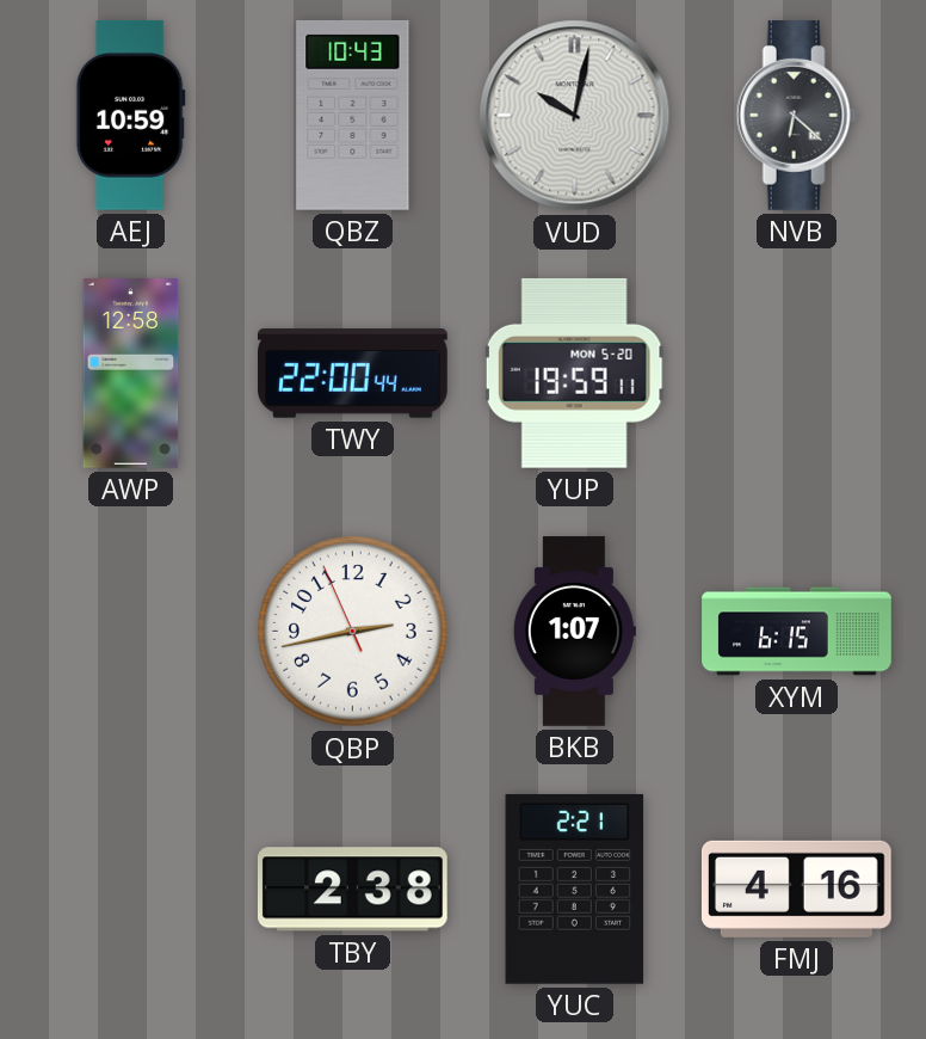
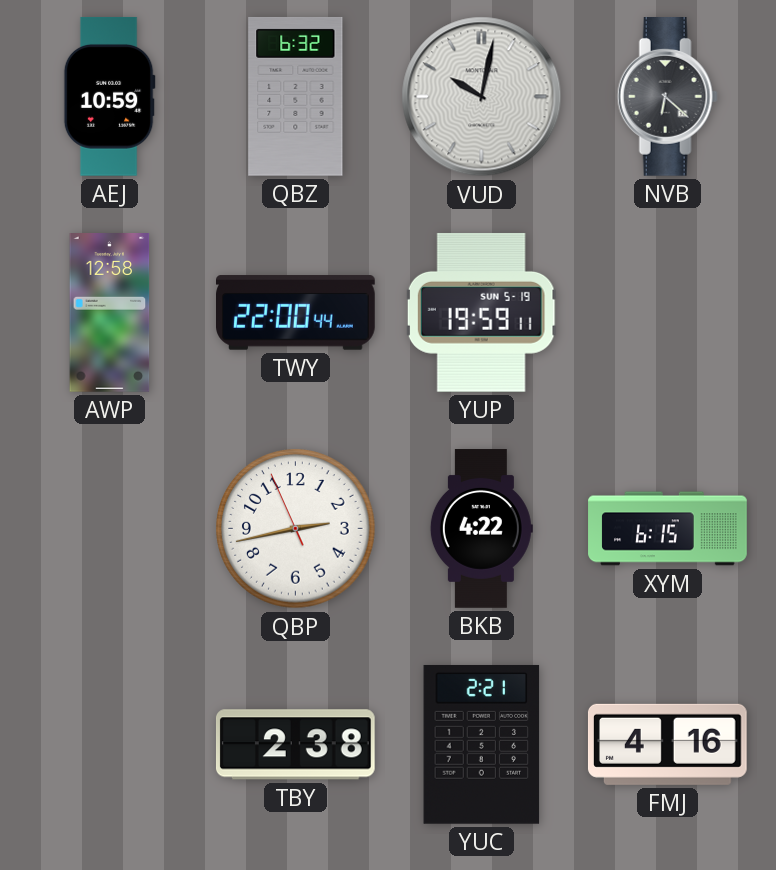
QBZ: 10:43 -> 6:32 (296, 96)
YUP date: MON 5-20 -> SUN 5-19 (482, 312)
BKB: 1:07 -> 4:22 (481, 529)
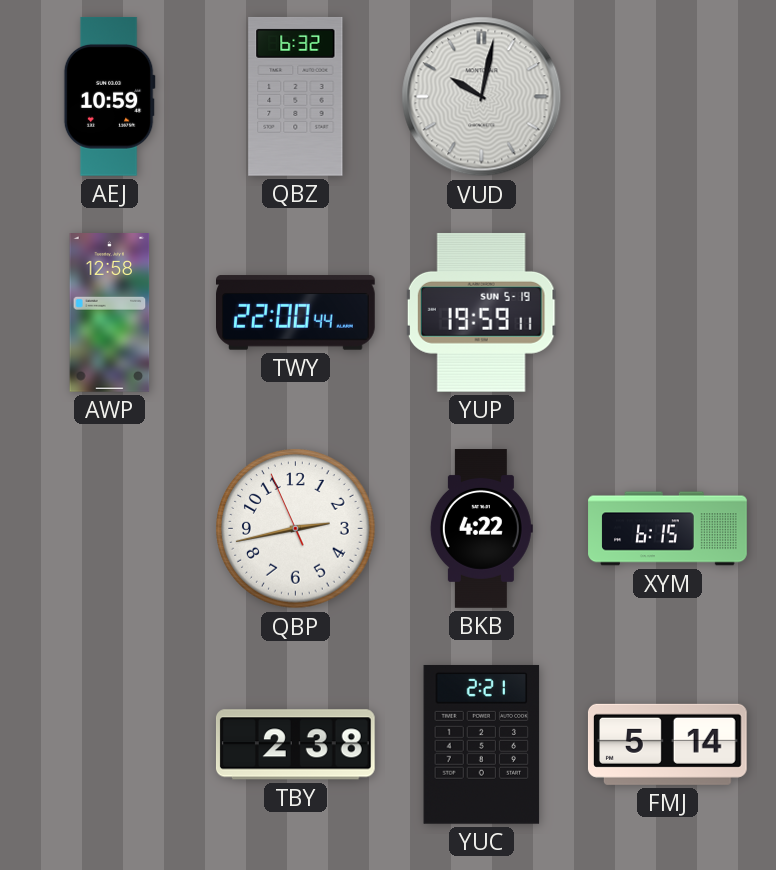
NVB: 6:22 -> none (667, 97)
FMJ: 4:16 -> 5:14 (667, 744)
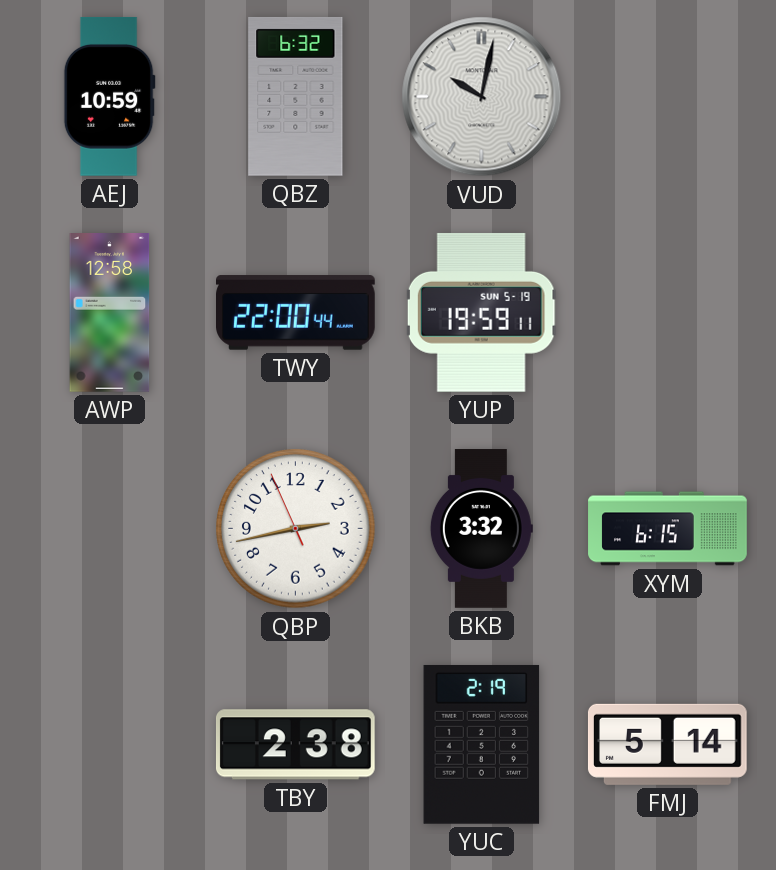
BKB: 4:22 -> 3:32 (481, 529)
YUC: 2:21 -> 2:19 (482, 744)
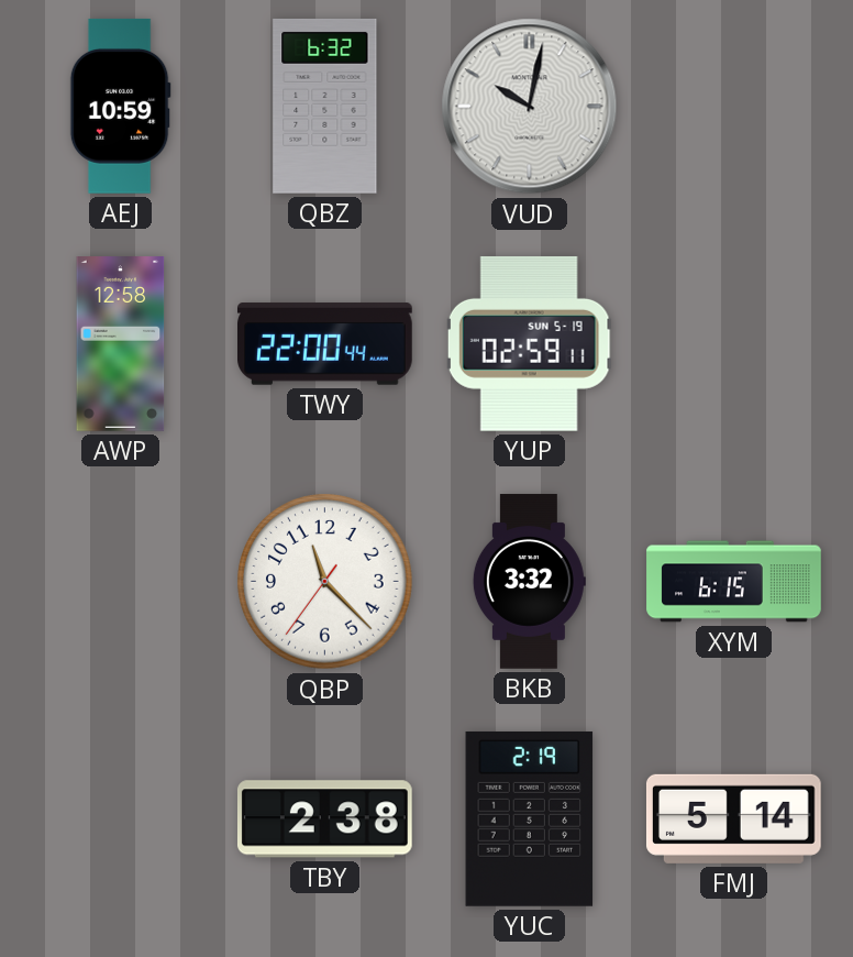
YUP: 19:59 -> 02:59 (530, 343)
QBP: 2:42 -> 11:22 (325, 582)
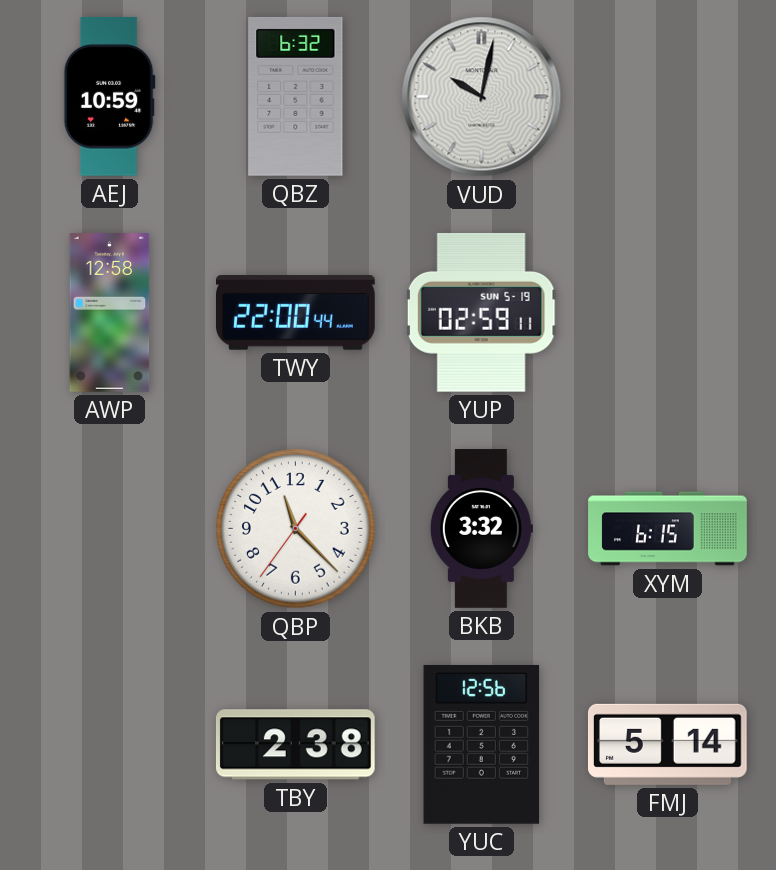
YUC: 2:19 -> 12:56 (482, 744)
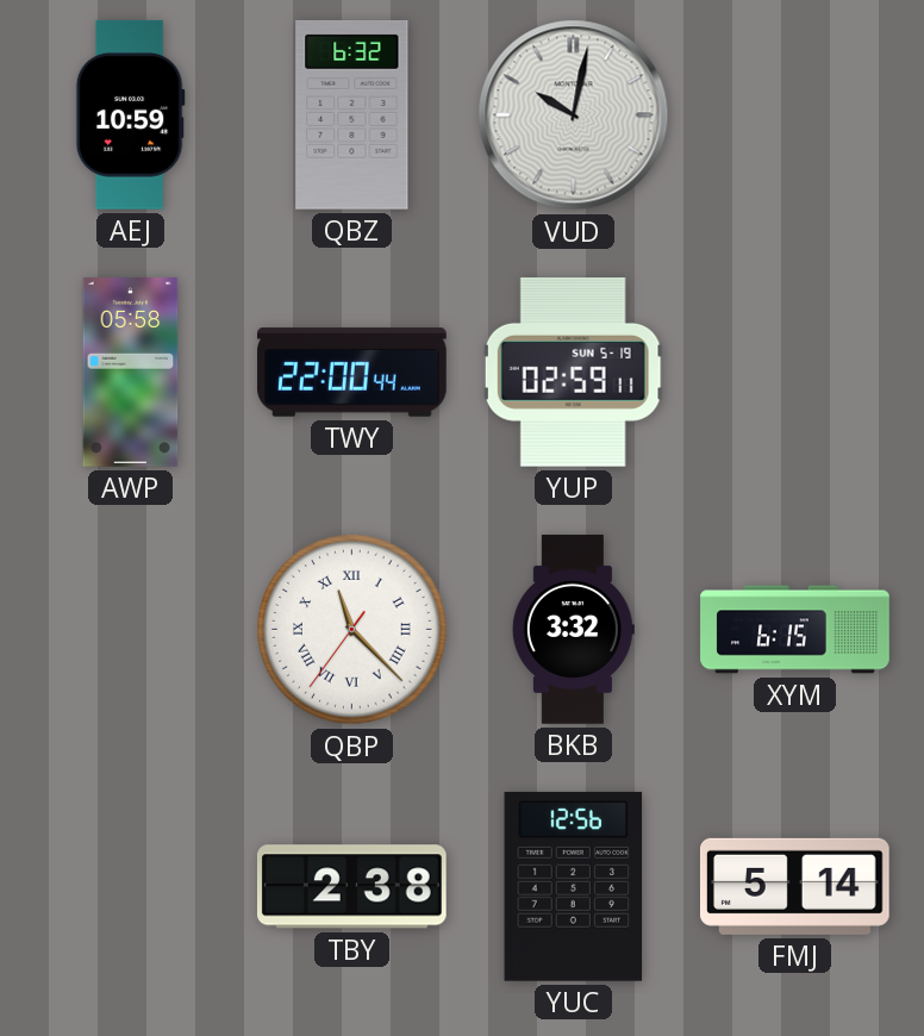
AWP: 12:58 -> 05:58 (131, 373)
QBP numerals: Arabic -> Roman (352, 630)
